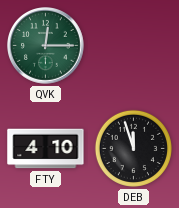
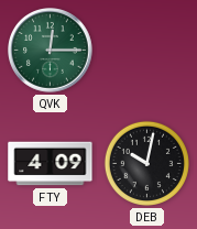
FTY: 4:10 -> 4:09 (51, 164)
DEB: 11:57 -> 10:02 (146, 163)
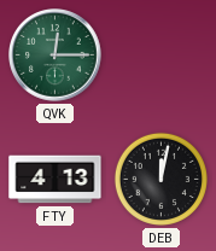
FTY: 4:09 -> 4:13 (56, 180)
DEB: 10:02 -> 12:02 (160, 179)
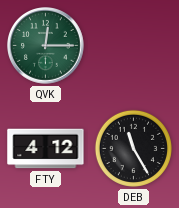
FTY: 4:13 -> 4:12 (46, 149)
DEB: 12:02 -> 11:25 (133, 148)
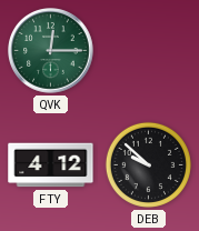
DEB: 11:25 -> 9:52 (148, 164)
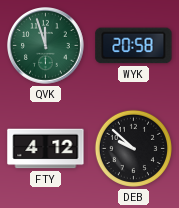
QVK: 12:15 -> 11:57 (46, 46)
WYK: none -> 20:58 (134, 46)
